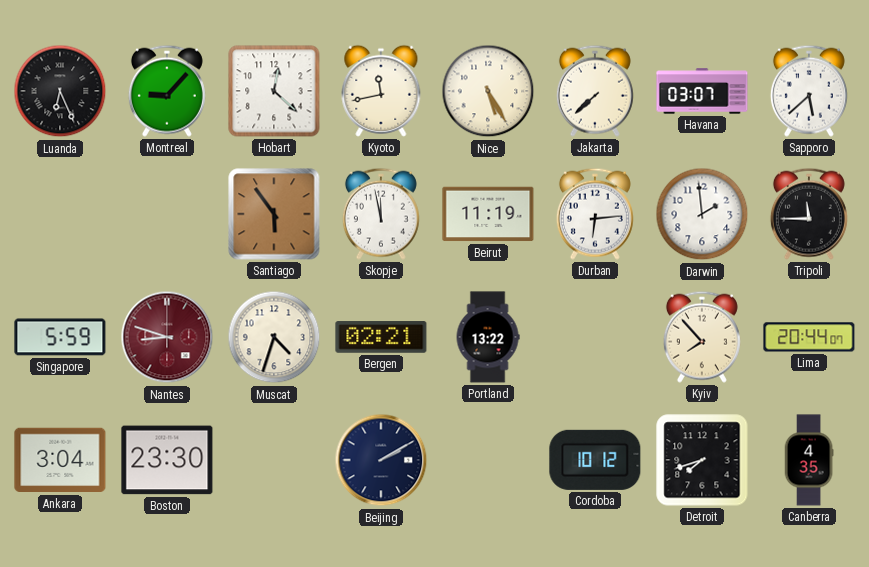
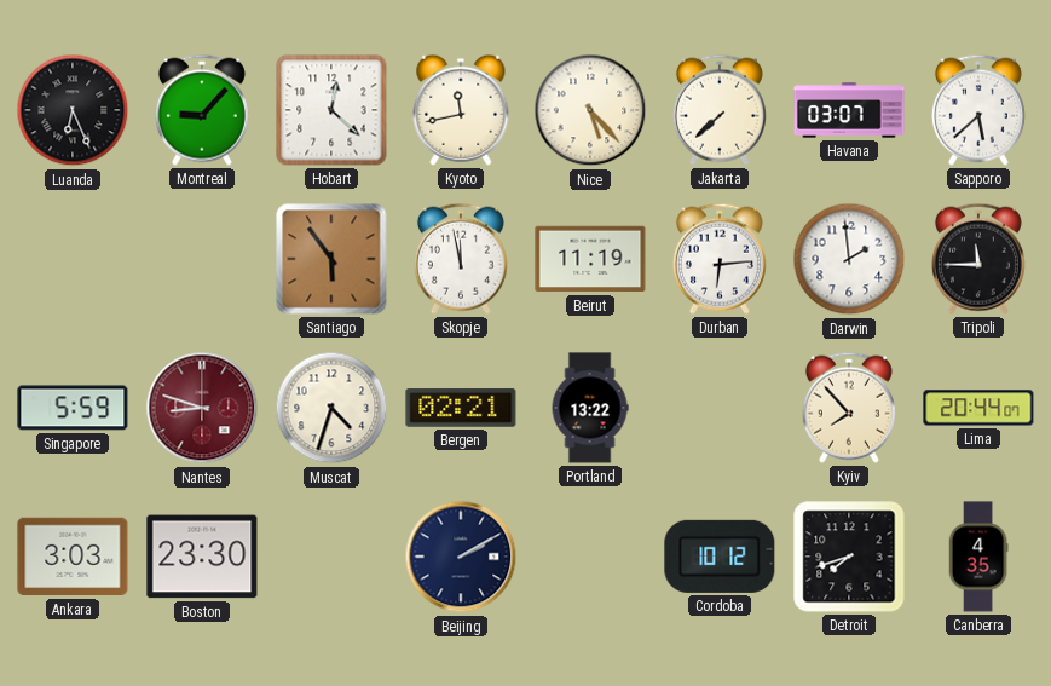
Nice: 5:25 -> 5:23 (590, 110)
Ankara: 3:04 -> 3:03 (73, 557)
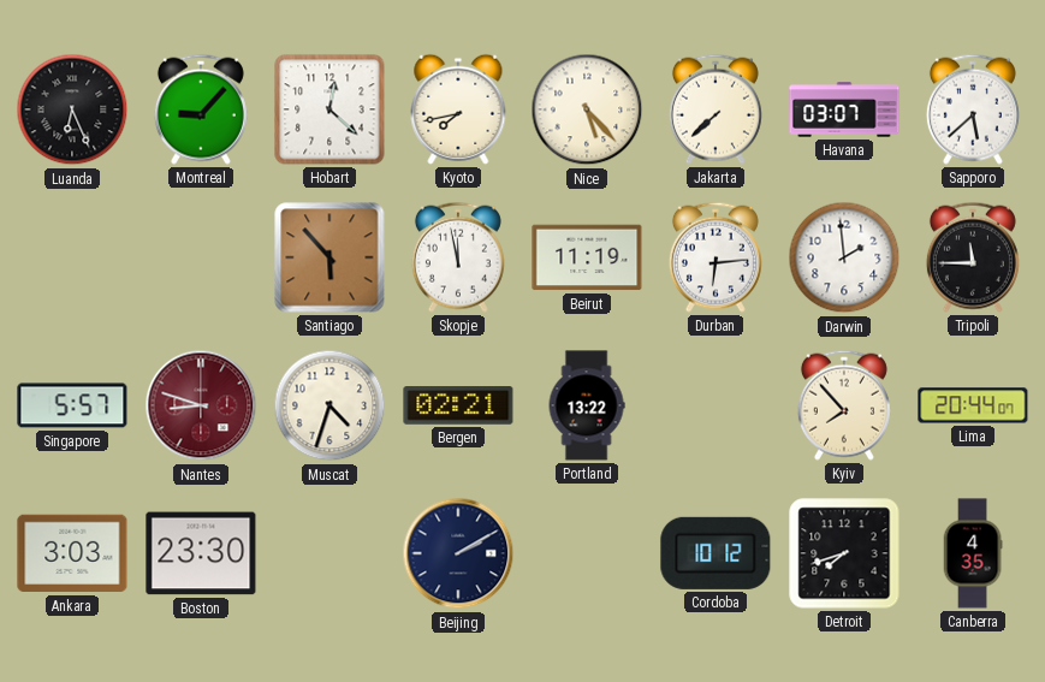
Kyoto: 11:43 -> 7:43 (458, 109)
Santiago: 5:54 -> 5:53 (329, 257)
Singapore: 5:59 -> 5:57 (72, 405)
